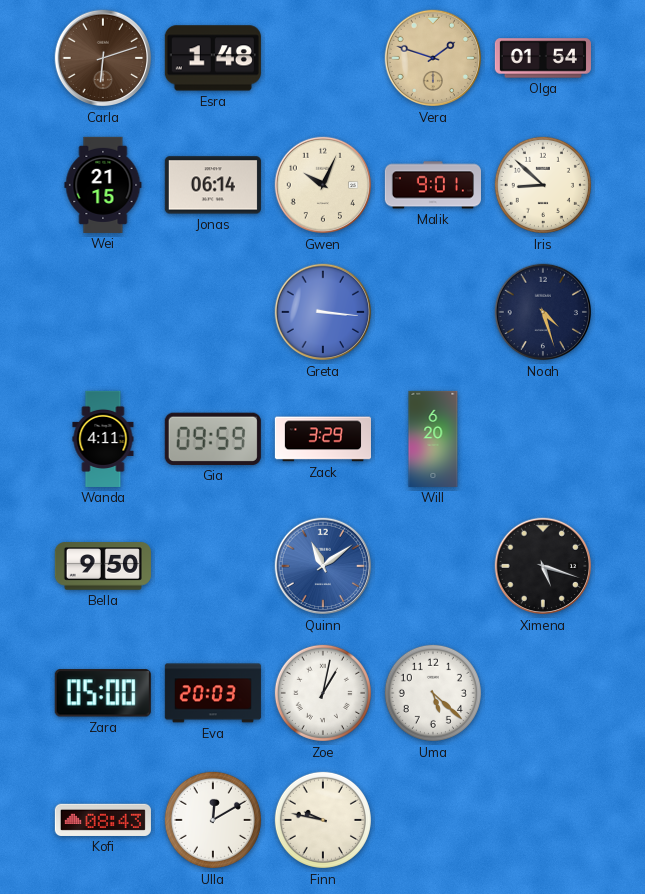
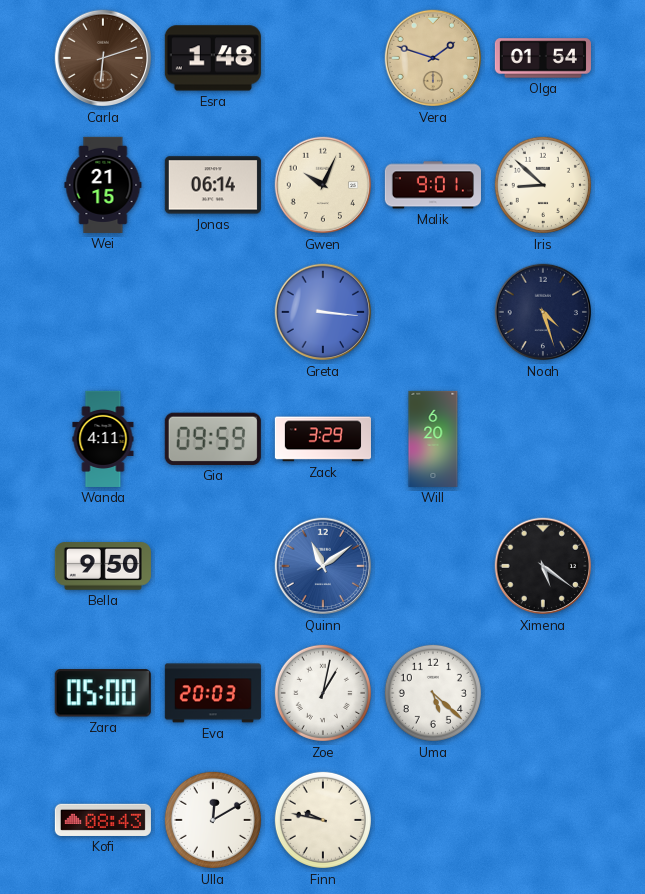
Ximena: 5:18 -> 5:21 (543, 566)
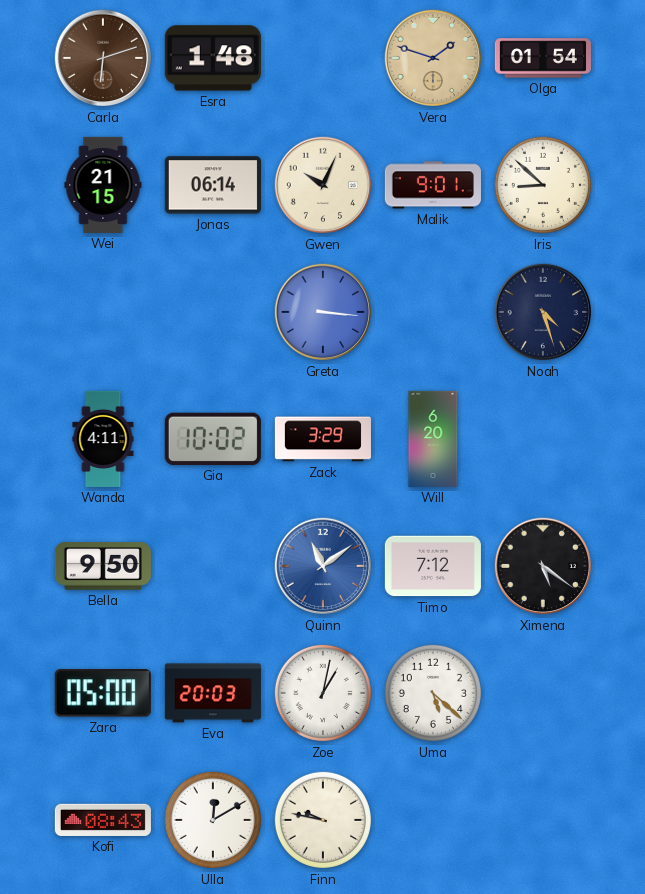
Gia: 09:59 -> 10:02 (213, 439)
Timo: none -> 7:12 (433, 566)
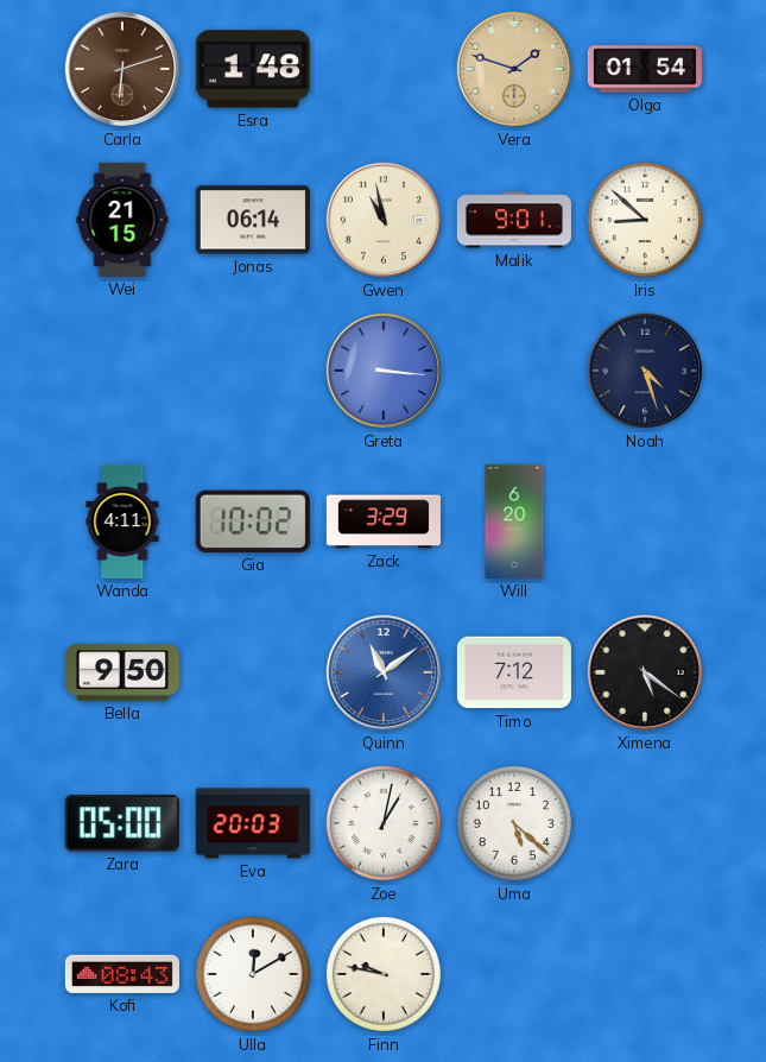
Gwen: 10:04 -> 10:58 (384, 220)
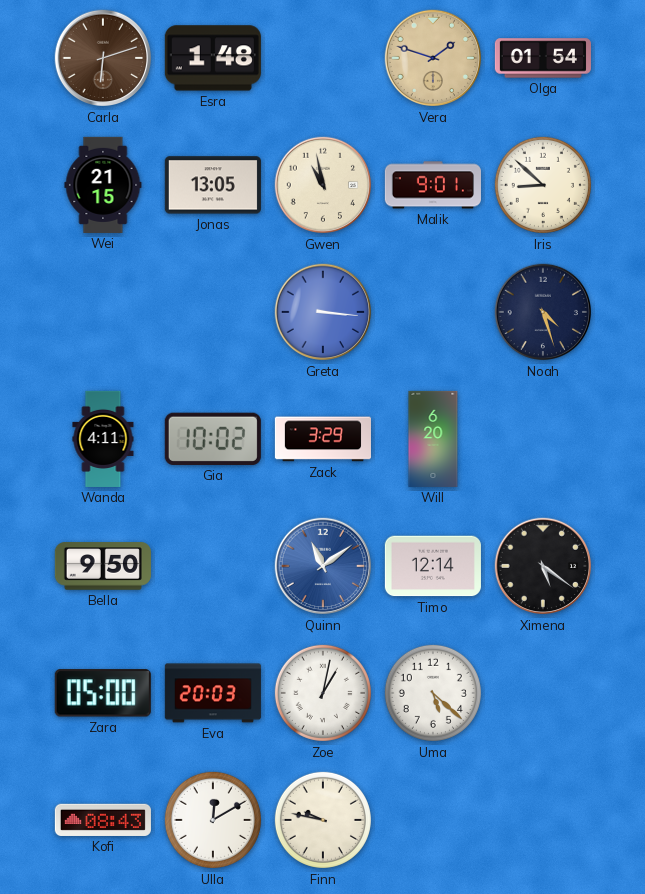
Jonas: 06:14 -> 13:05 (213, 185)
Timo: 7:12 -> 12:14 (433, 566)
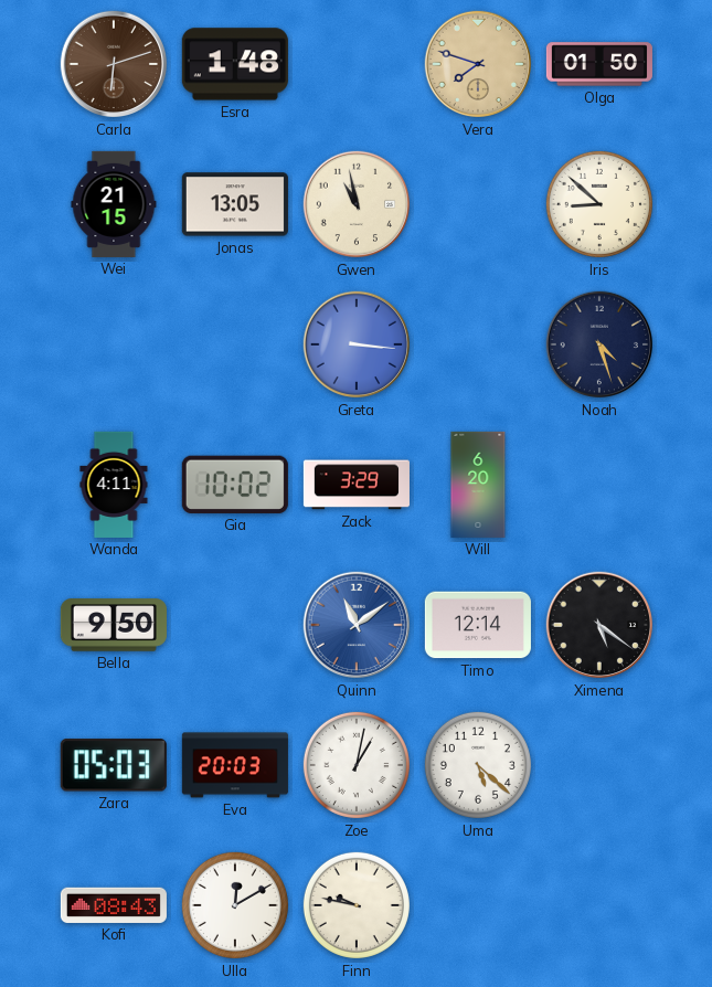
Vera: 1:48 -> 7:48 (478, 64)
Olga: 01:54 -> 01:50 (599, 64)
Malik: 9:01 -> none (433, 185)
Zara: 05:00 -> 05:03 (114, 765)
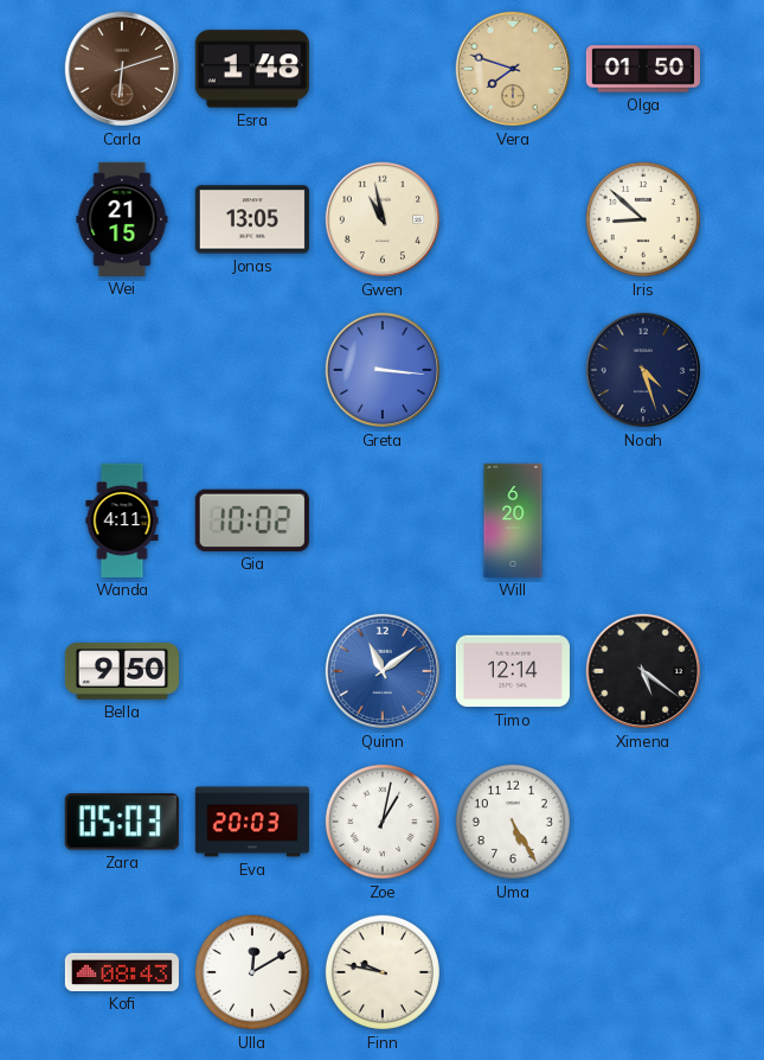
Zack: 3:29 -> none (357, 485)
Uma: 5:22 -> 5:25 (513, 822)
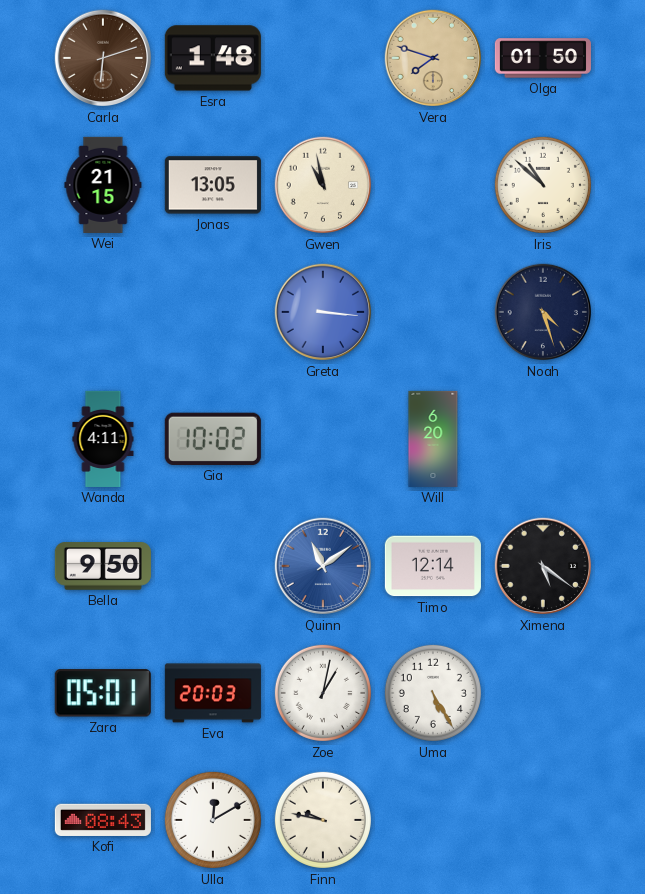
Iris: 8:52 -> 10:52 (543, 185)
Zara: 05:03 -> 05:01 (103, 693)
